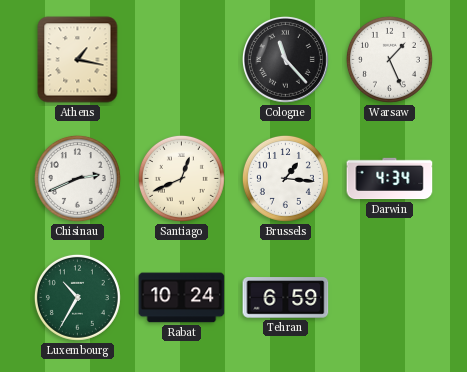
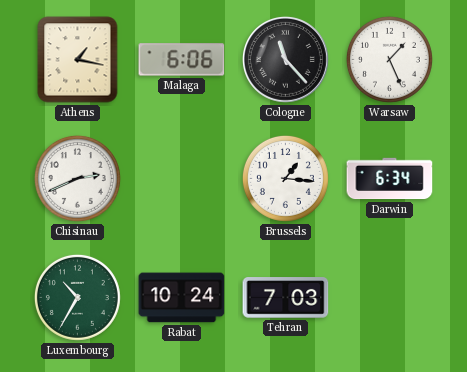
Malaga: none -> 6:06 (182, 60)
Santiago: 12:41 -> none (181, 178)
Darwin: 4:34 -> 6:34 (390, 179)
Tehran: 6:59 -> 7:03 (286, 298)
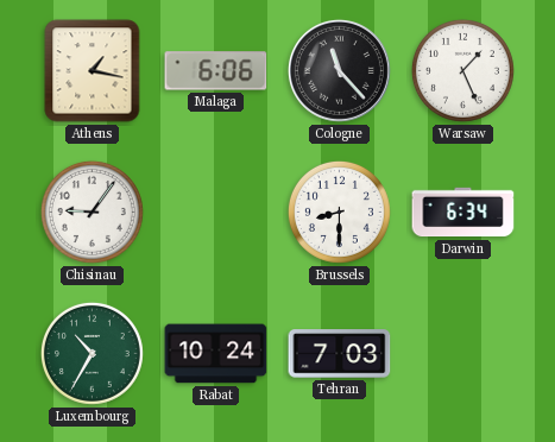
Chisinau: 2:41 -> 9:06 (92, 211)
Brussels: 1:16 -> 8:30 (339, 211)
